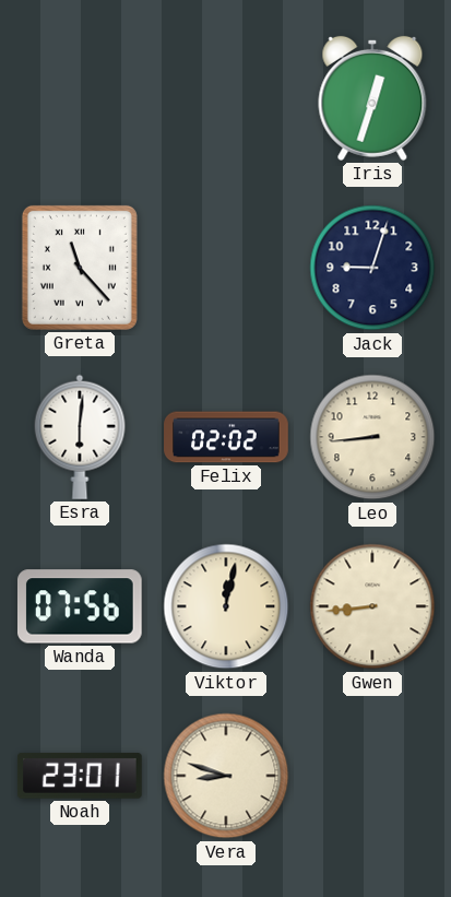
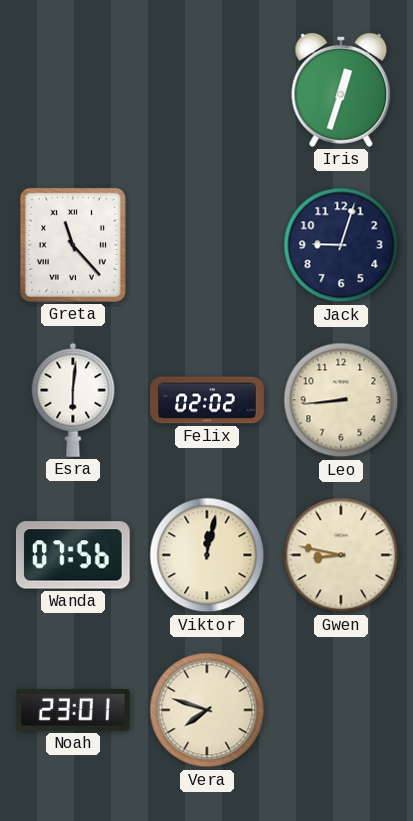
Gwen: 8:44 -> 8:47 (341, 555)
Vera: 8:48 -> 7:48 (207, 710)
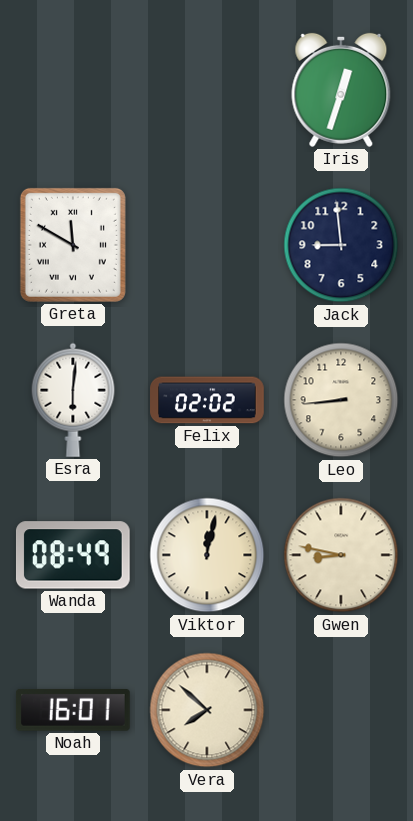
Greta: 11:23 -> 11:50 (73, 245)
Jack: 9:03 -> 8:59 (341, 245)
Wanda: 07:56 -> 08:49 (73, 555)
Noah: 23:01 -> 16:01 (73, 710)
Vera: 7:48 -> 7:52 (207, 710)
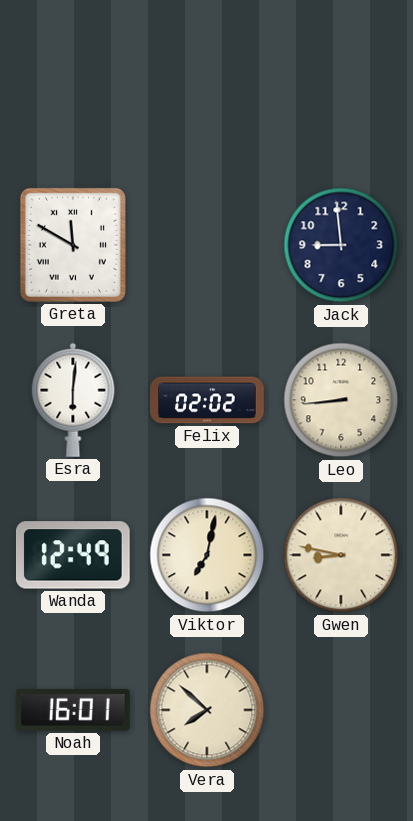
Iris: 12:33 -> none (341, 90)
Wanda: 08:49 -> 12:49 (73, 555)
Viktor: 12:02 -> 7:02 (207, 555)
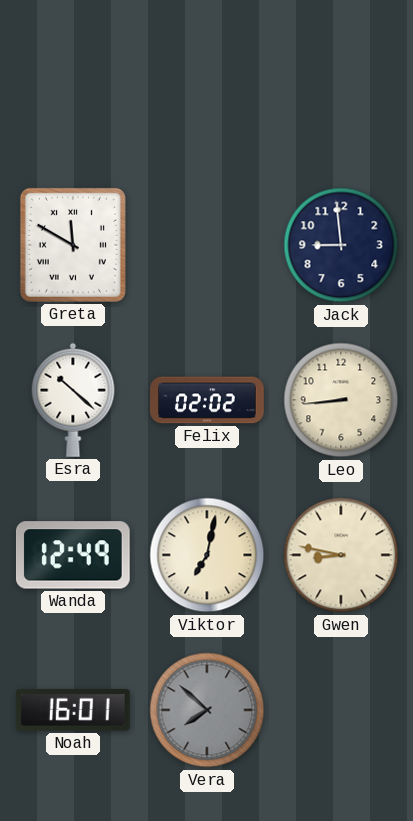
Esra: 6:01 -> 10:22 (73, 400)
Vera dial: cream -> grey (207, 710)
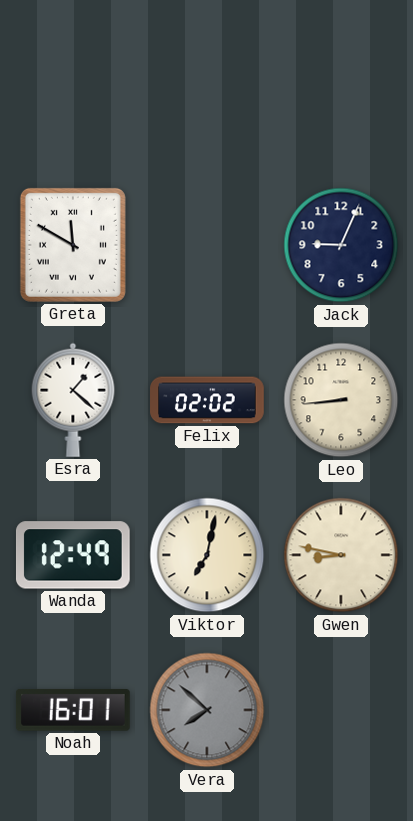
Jack: 8:59 -> 9:04 (341, 245)
Esra: 10:22 -> 1:22 (73, 400)
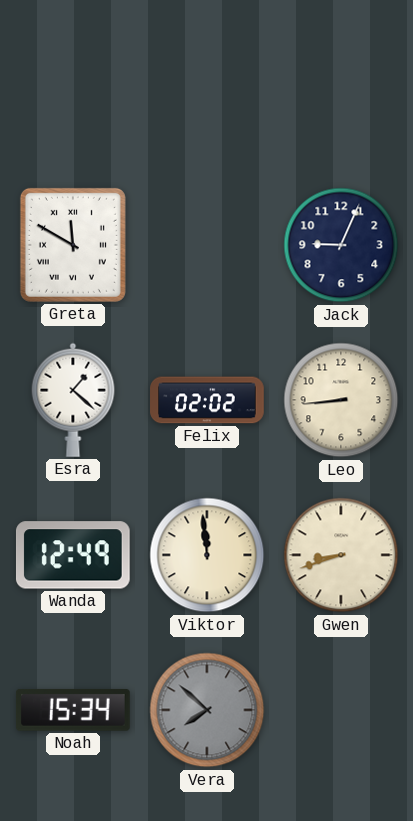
Viktor: 7:02 -> 11:59 (207, 555)
Gwen: 8:47 -> 8:42 (341, 555)
Noah: 16:01 -> 15:34 (73, 710)
